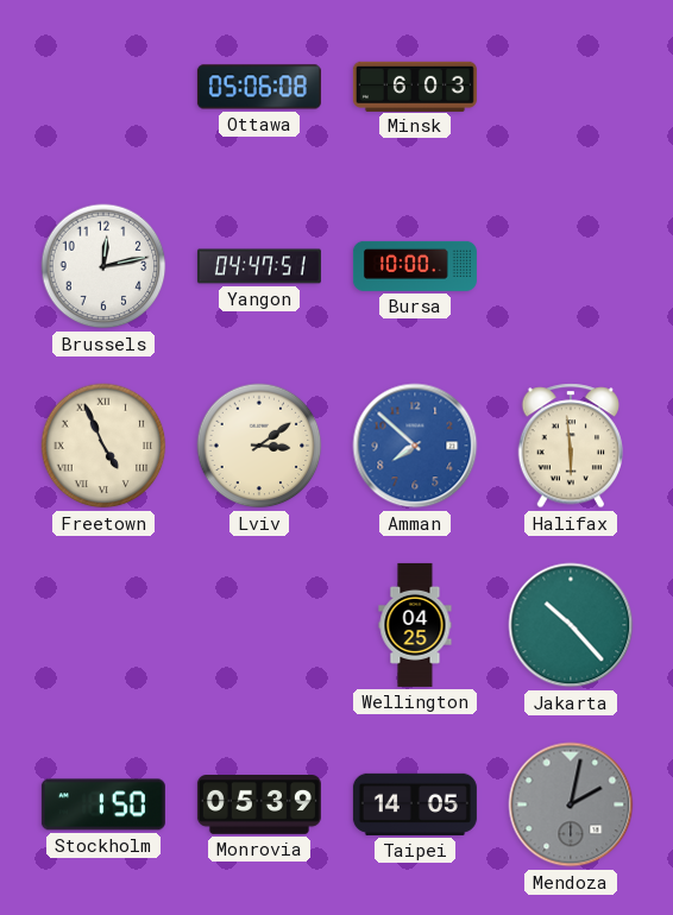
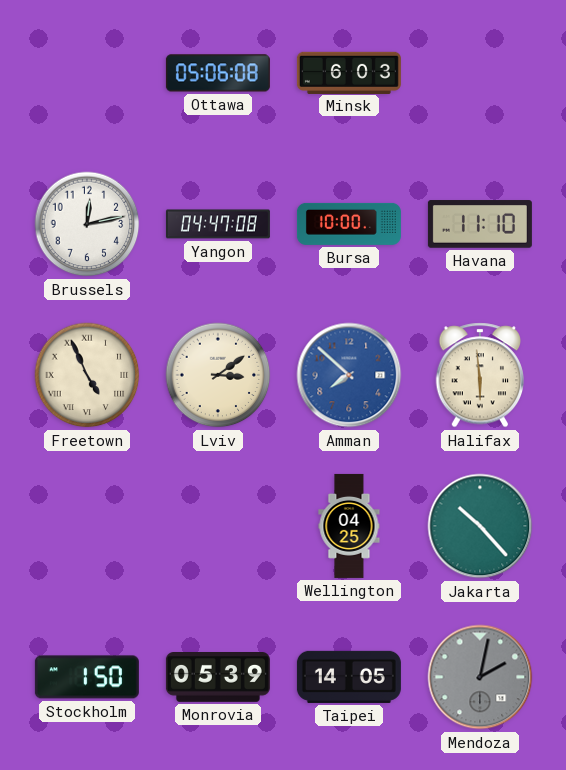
Yangon: 04:47:51 -> 04:47:08 (218, 224)
Havana: none -> 11:10 (480, 224)
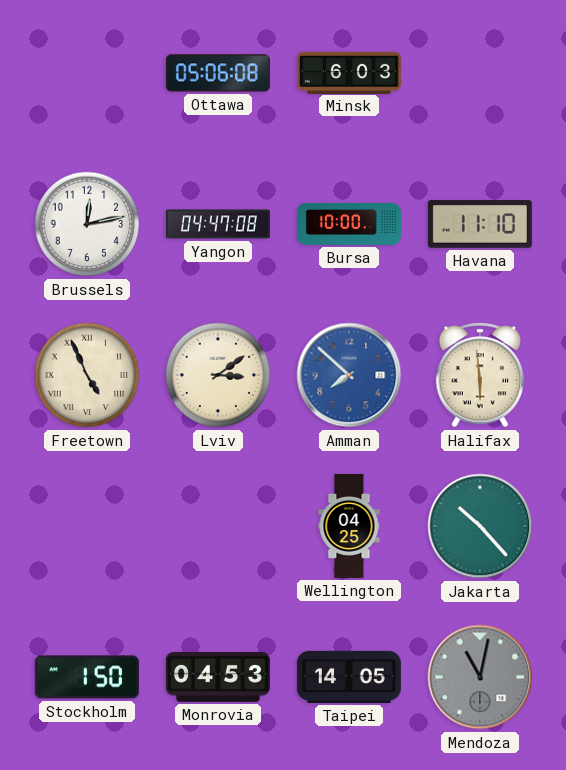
Monrovia: 05:39 -> 04:53 (218, 678)
Mendoza: 2:02 -> 11:02 (480, 677)
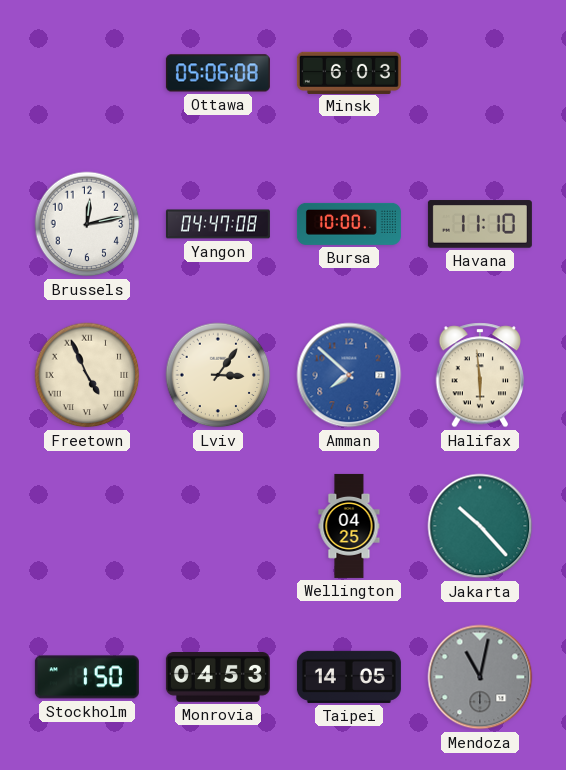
Lviv: 3:09 -> 3:06 (218, 375)
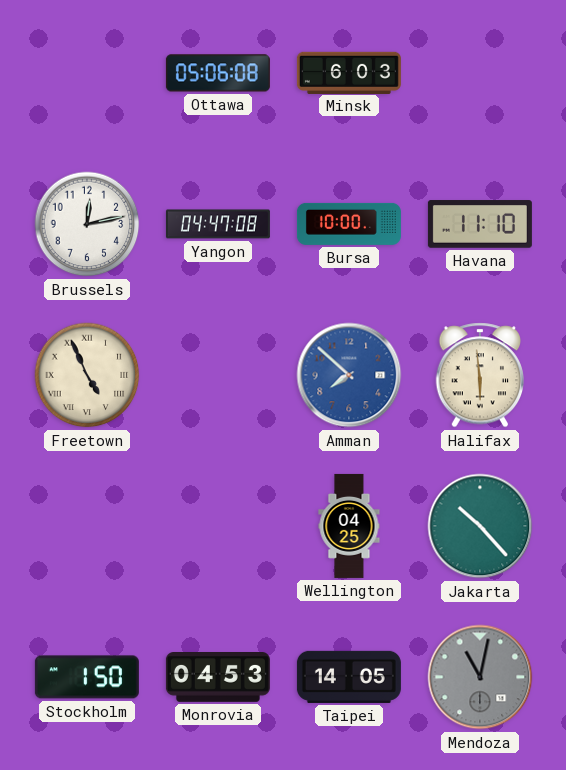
Lviv: 3:06 -> none (218, 375)
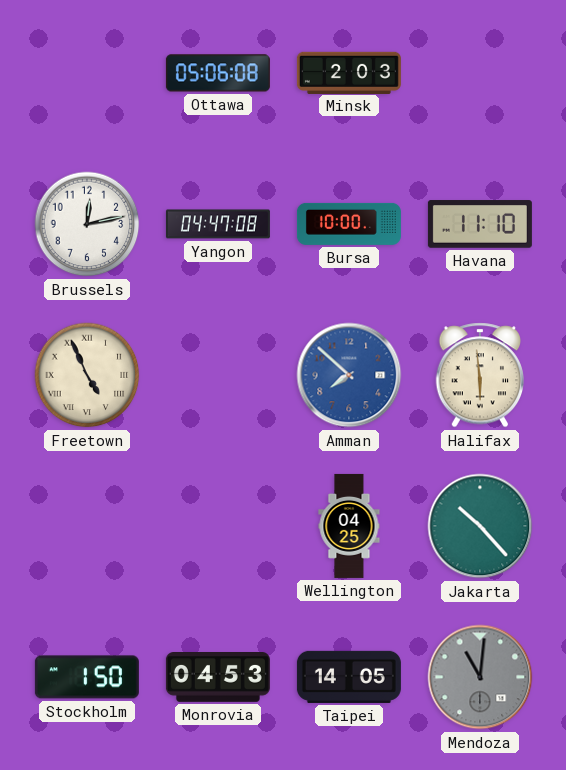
Minsk: 6:03 -> 2:03 (349, 72)
Mendoza: 11:02 -> 11:01 (480, 677)
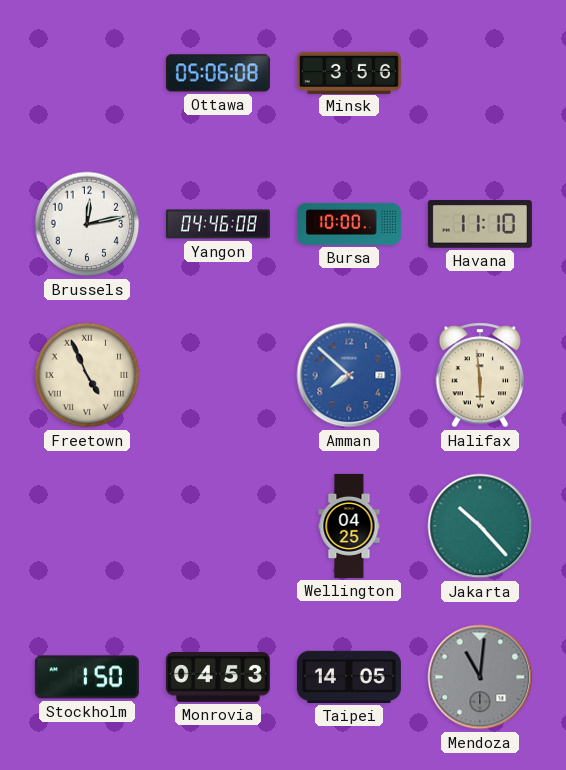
Minsk: 2:03 -> 3:56 (349, 72)
Yangon: 04:47 -> 04:46 (218, 224)
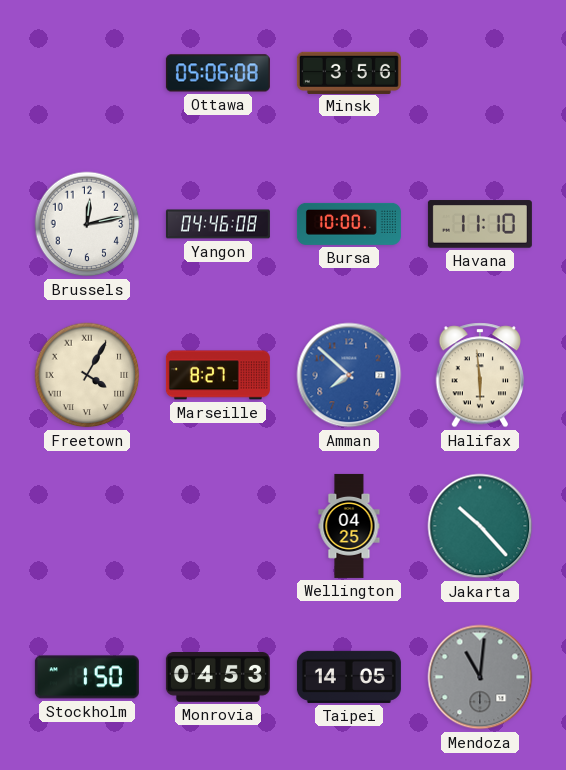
Freetown: 4:56 -> 4:05 (87, 375)
Marseille: none -> 8:27 (218, 375)
